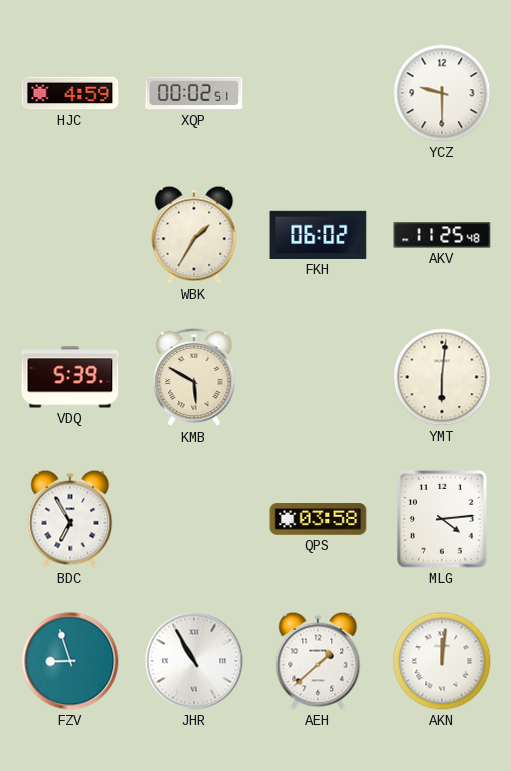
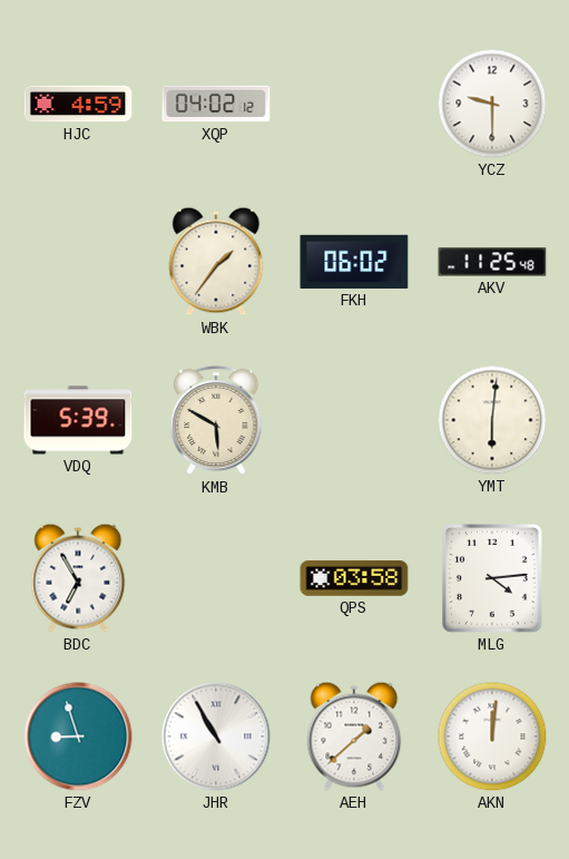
XQP: 00:02 -> 04:02 (216, 104)
WBK: 1:35 -> 1:36 (216, 262)
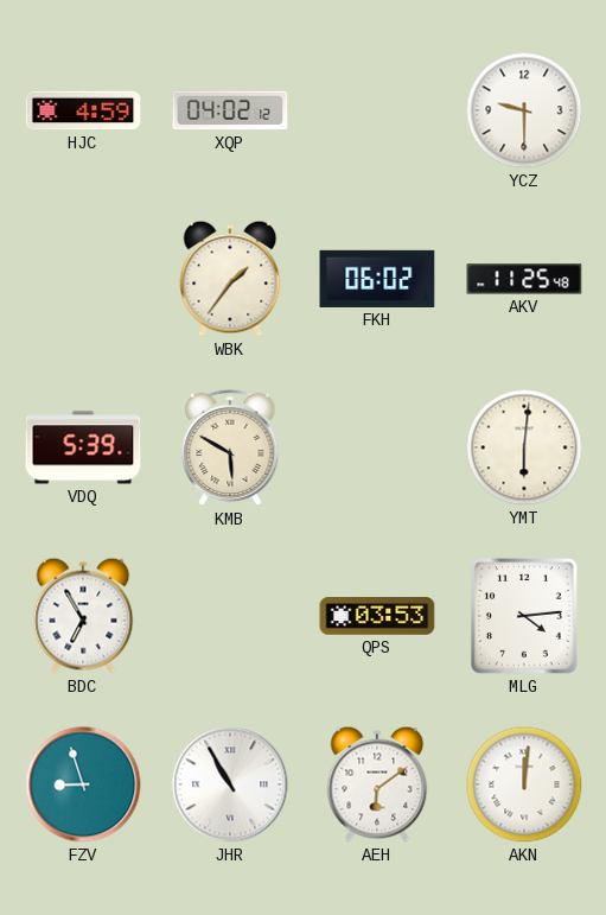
QPS: 03:58 -> 03:53 (377, 616)
AEH: 1:38 -> 6:09 (377, 784)
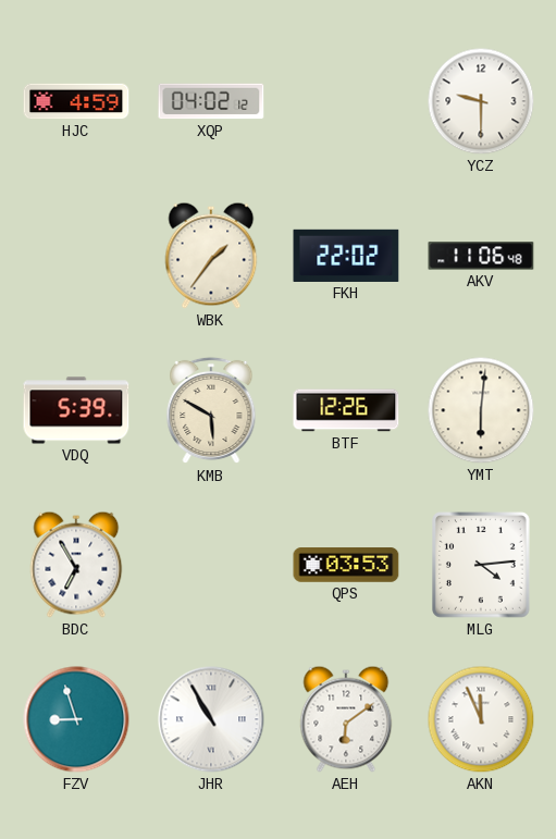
FKH: 06:02 -> 22:02 (346, 256)
AKV: 11:25 -> 11:06 (481, 256)
BTF: none -> 12:26 (346, 410)
AKN: 12:01 -> 11:56 (481, 719)
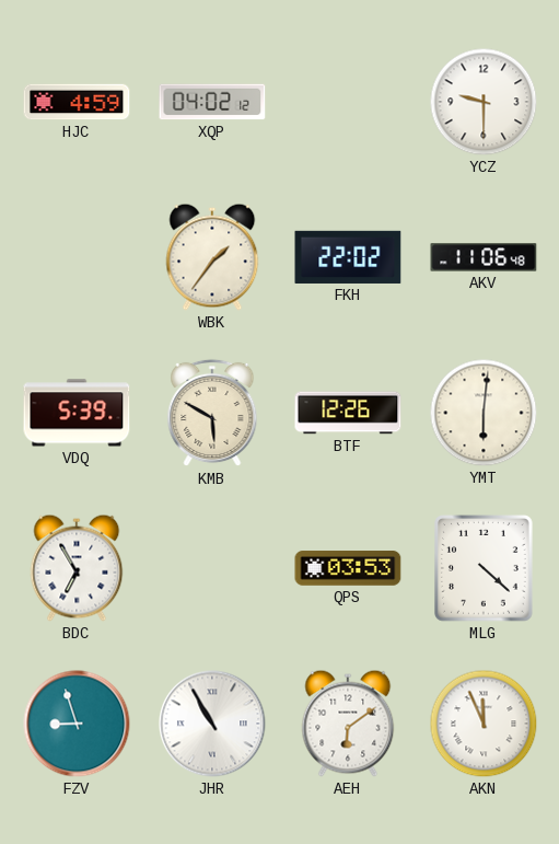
MLG: 4:14 -> 4:22 (485, 568)
